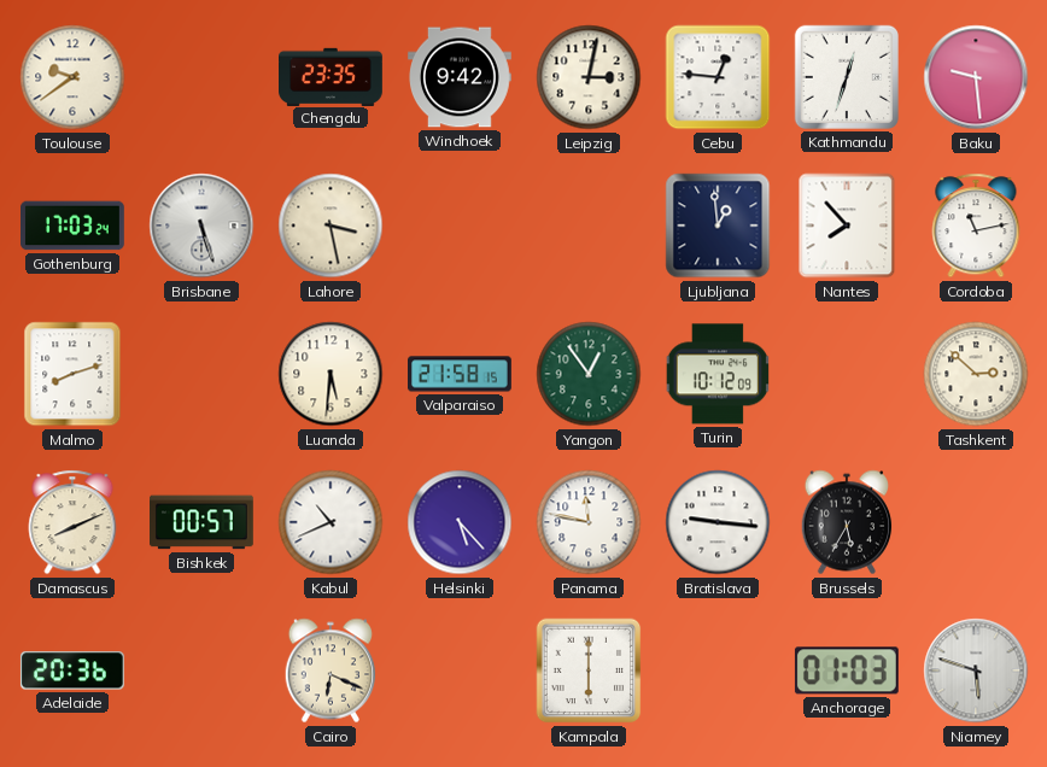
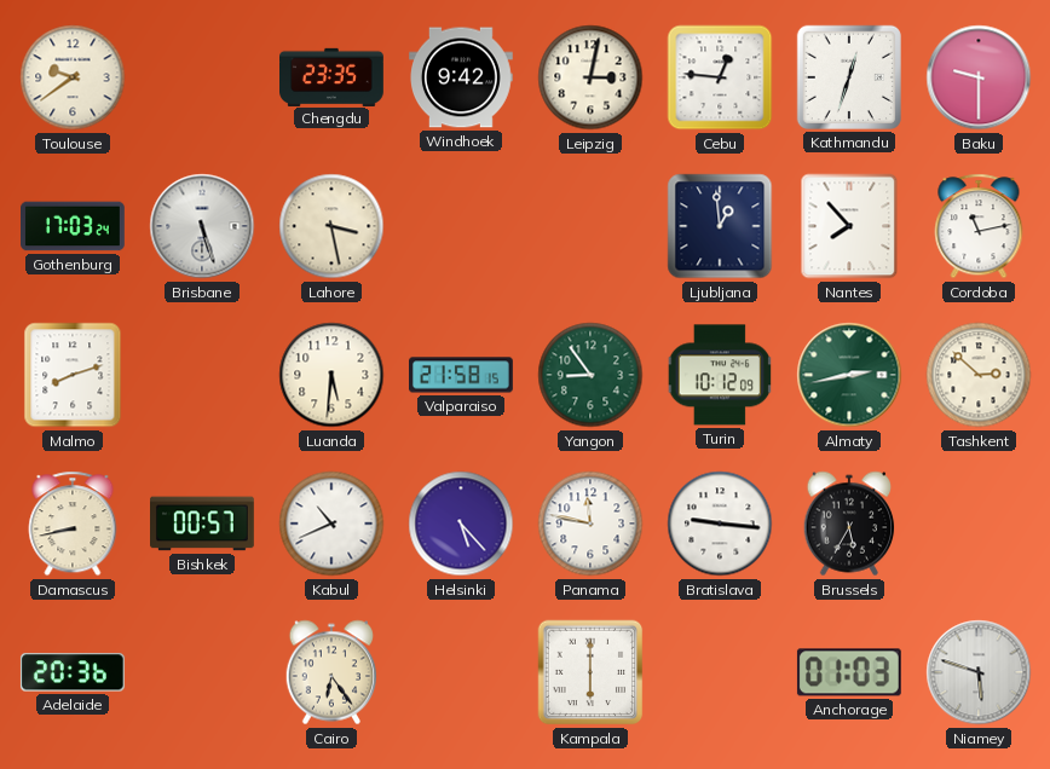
Baku: 9:29 -> 9:30 (979, 77)
Yangon: 12:54 -> 8:54 (590, 375)
Almaty: none -> 2:43 (849, 375)
Damascus: 8:11 -> 8:43 (73, 524)
Cairo: 6:19 -> 6:24 (331, 672)
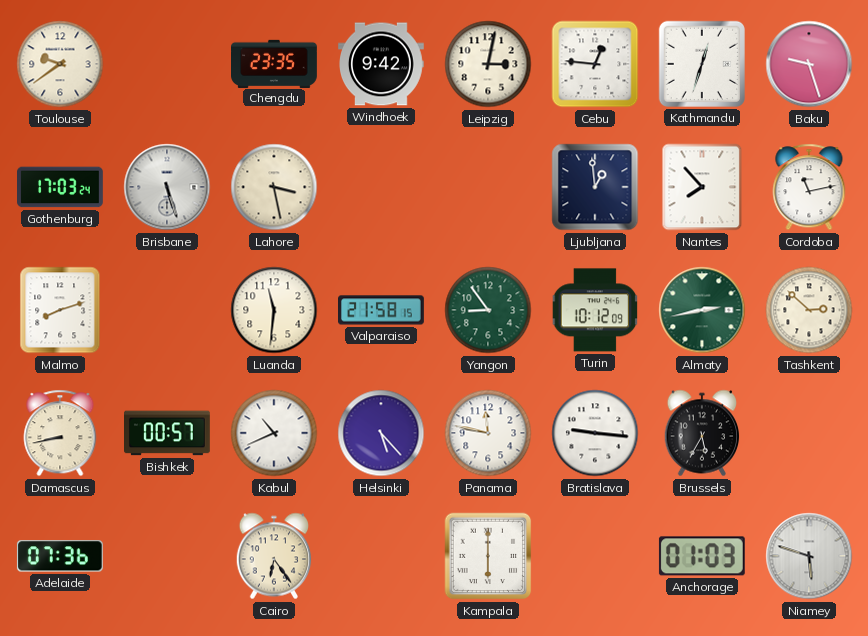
Baku: 9:30 -> 9:27 (809, 64)
Luanda: 5:31 -> 11:31 (274, 310)
Adelaide: 20:36 -> 07:36 (60, 556)
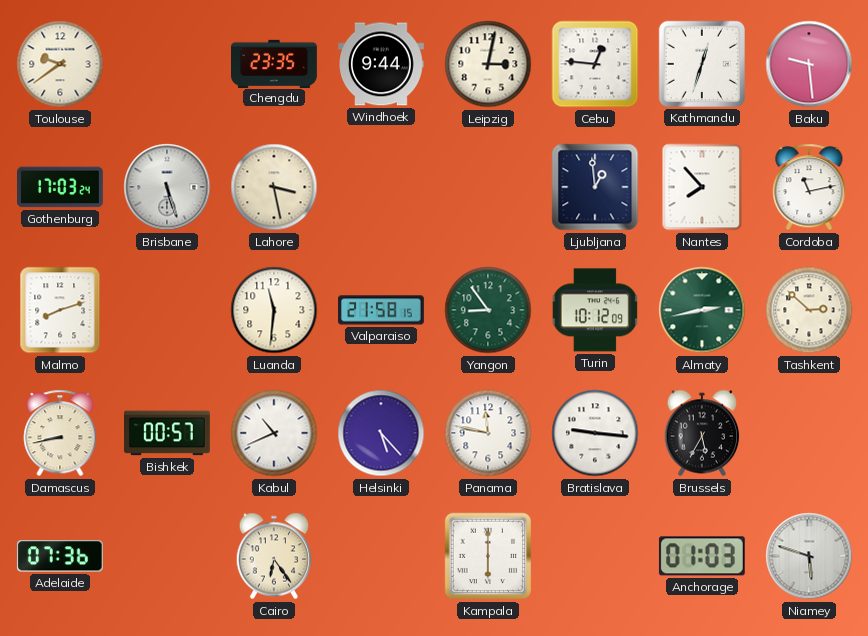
Windhoek: 9:42 -> 9:44 (382, 64)
Baku: 9:27 -> 9:29 (809, 64)
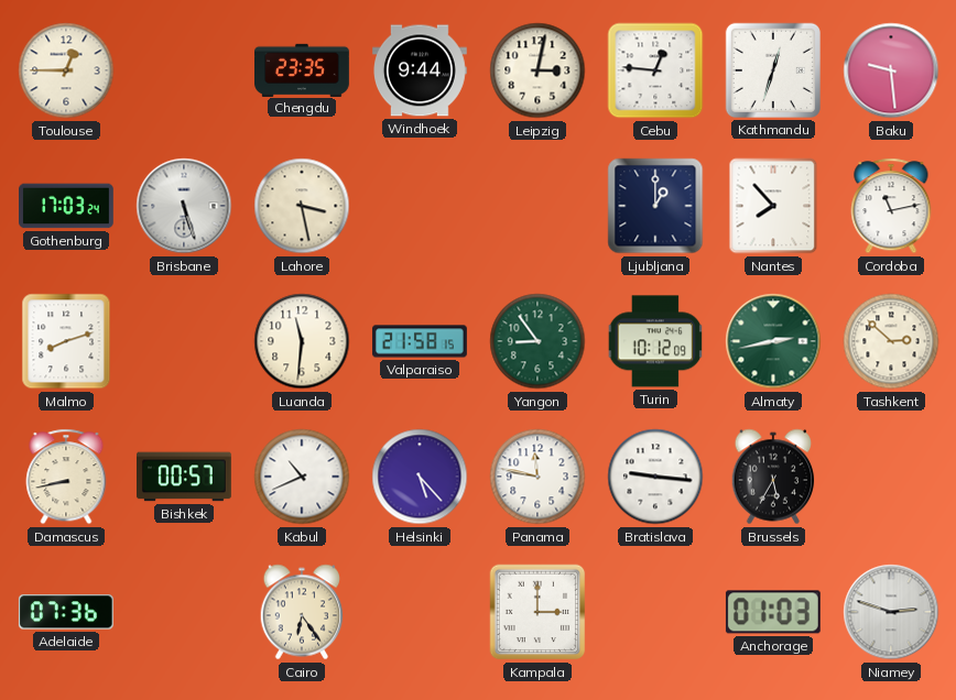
Toulouse: 9:39 -> 12:45 (66, 70)
Ljubljana: 12:59 -> 1:00 (655, 206)
Kampala: 6:00 -> 3:00 (537, 612)
Niamey: 5:48 -> 2:48 (891, 612)
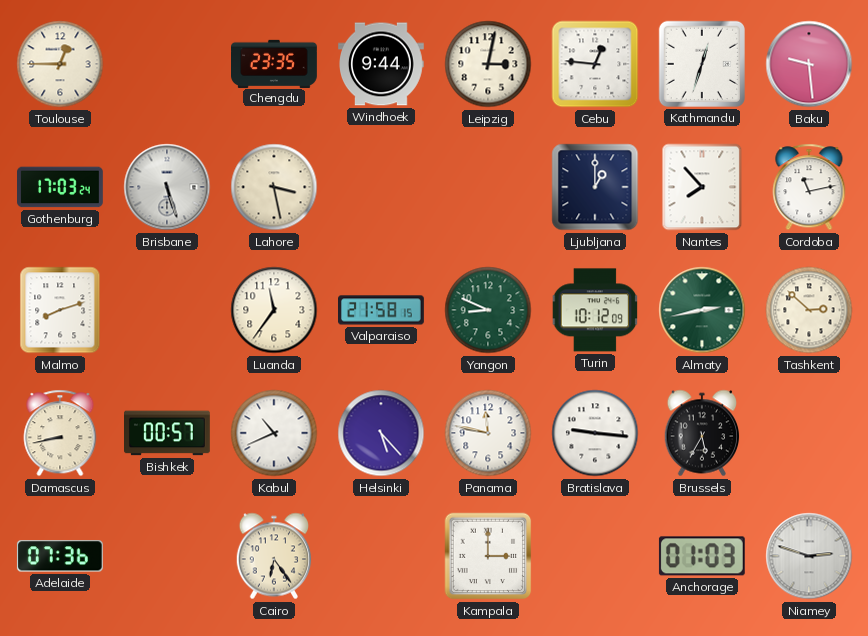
Luanda: 11:31 -> 11:36 (274, 310)
Yangon: 8:54 -> 8:49 (488, 310)
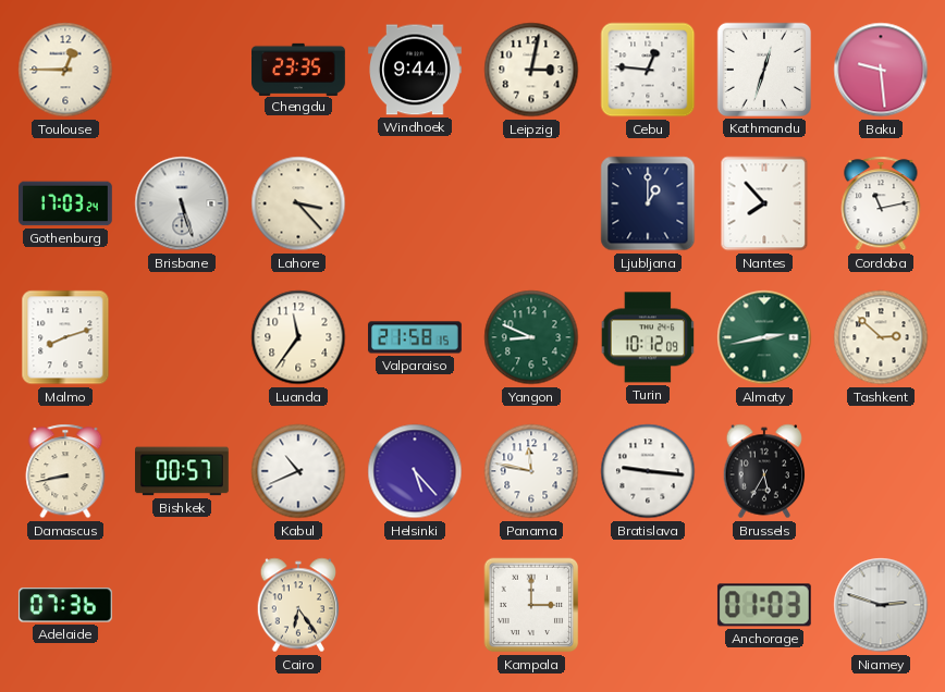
Lahore: 3:28 -> 3:23 (298, 203)
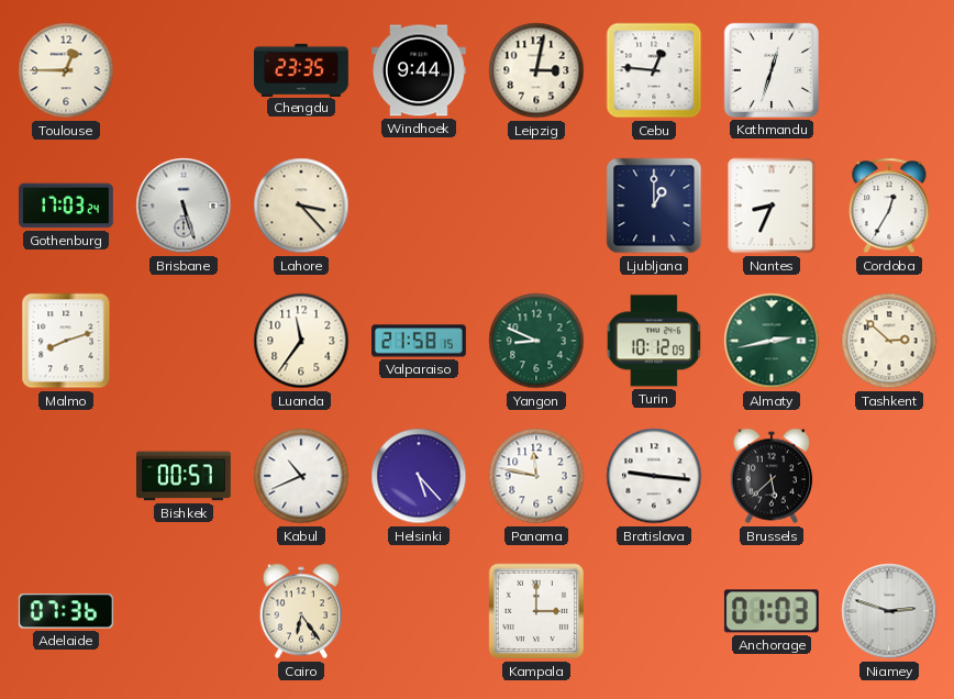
Baku: 9:29 -> none (881, 70)
Nantes: 7:53 -> 8:34 (772, 206)
Cordoba: 11:13 -> 12:35 (889, 206)
Damascus: 8:43 -> none (65, 471)
Brussels: 5:35 -> 5:38 (772, 476)
